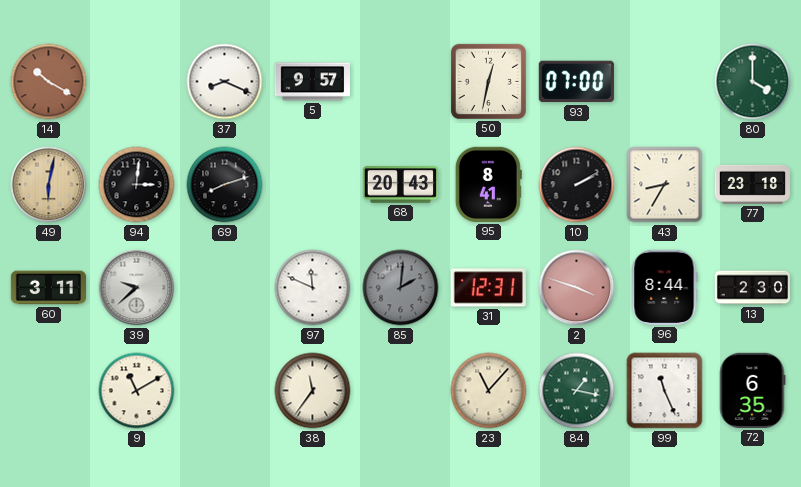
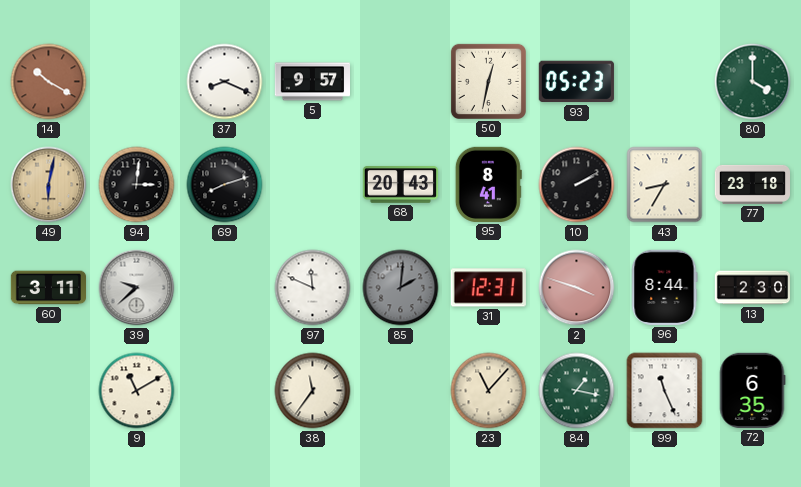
93: 07:00 -> 05:23 (576, 82)
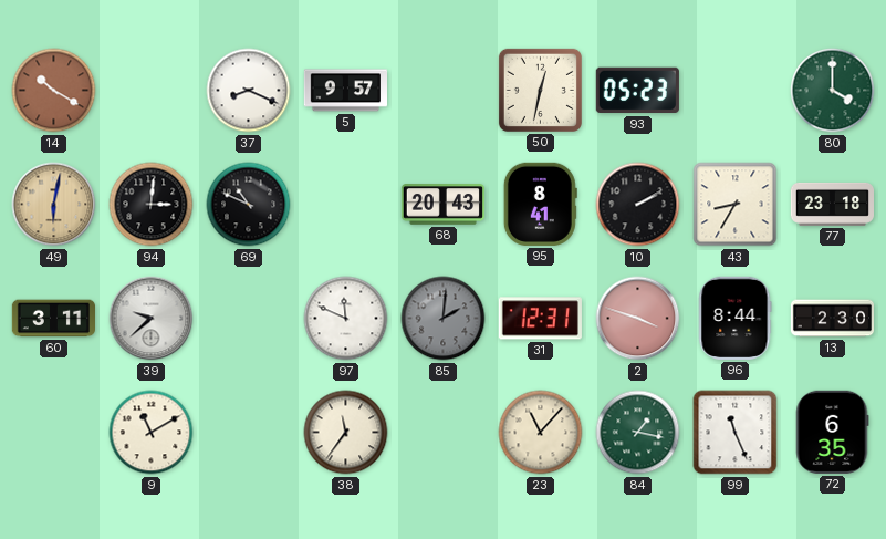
69: 8:12 -> 10:49 (249, 205)
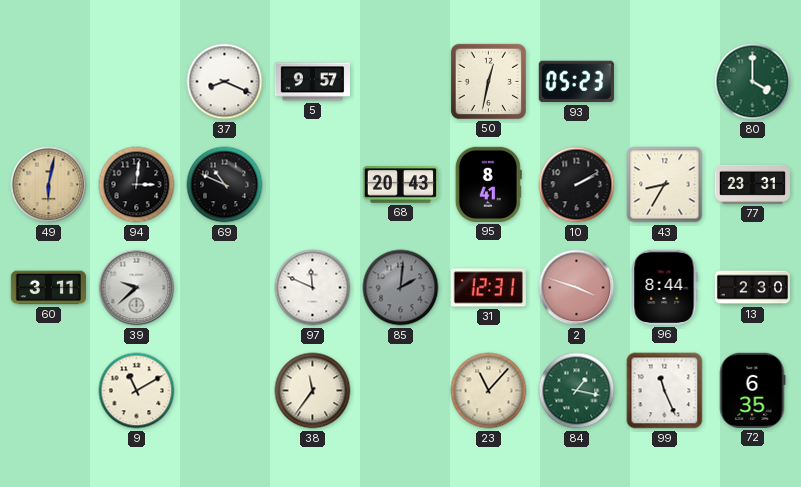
14: 10:20 -> none (54, 91)
77: 23:18 -> 23:31 (752, 184)
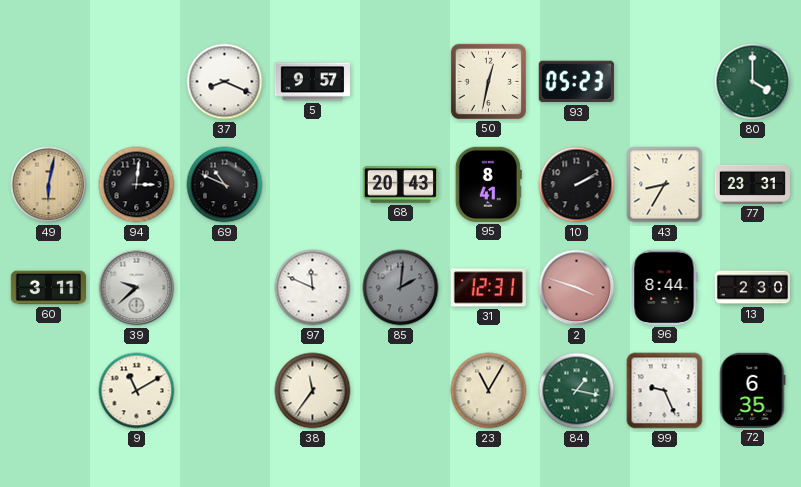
23: 11:07 -> 11:05 (489, 391)
99: 11:26 -> 9:26 (665, 391)
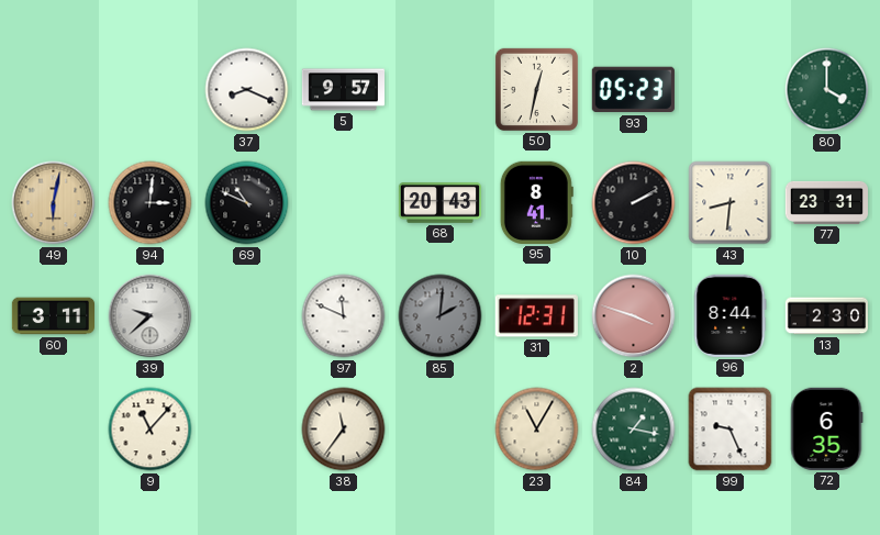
43: 8:35 -> 8:31 (731, 203)
9: 11:10 -> 11:07 (151, 430)
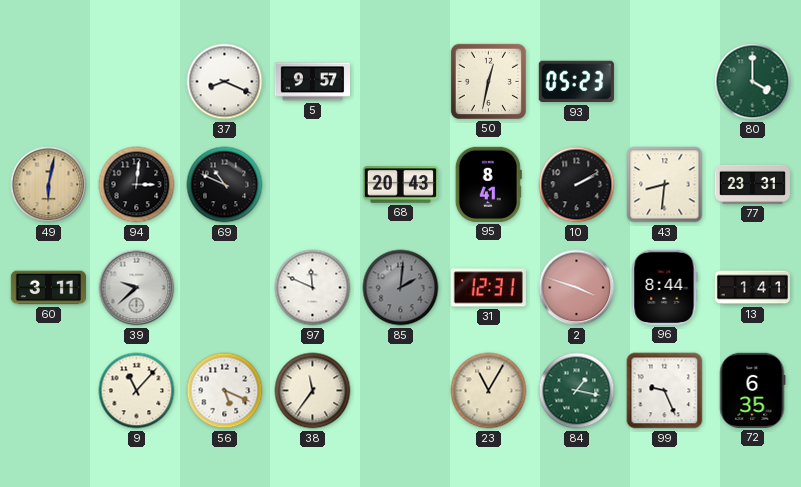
13: 2:30 -> 1:41 (752, 288)
56: none -> 5:19 (225, 391)
